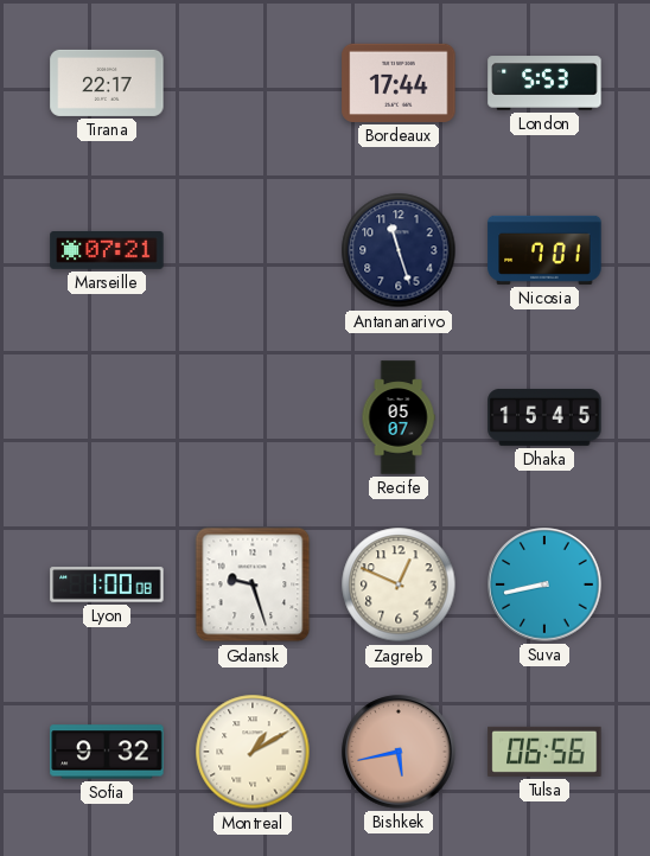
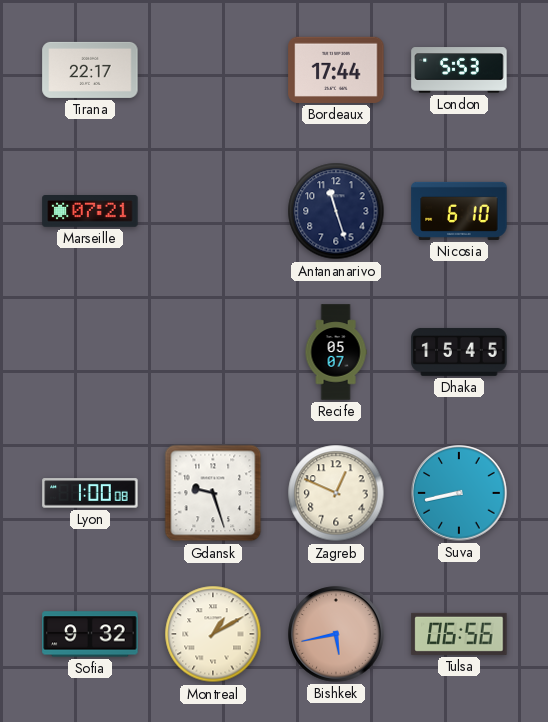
Nicosia: 7:01 -> 6:10 (459, 211)
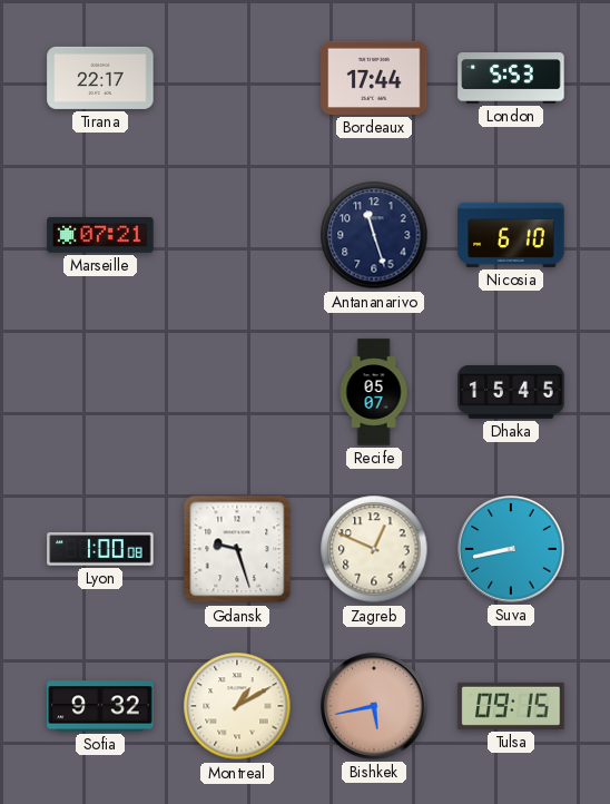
Tulsa: 06:56 -> 09:15 (511, 706)
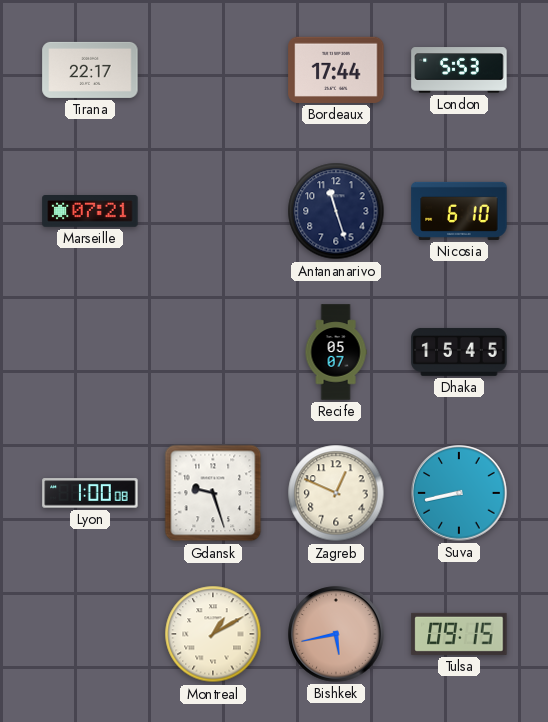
Sofia: 9:32 -> none (100, 706)
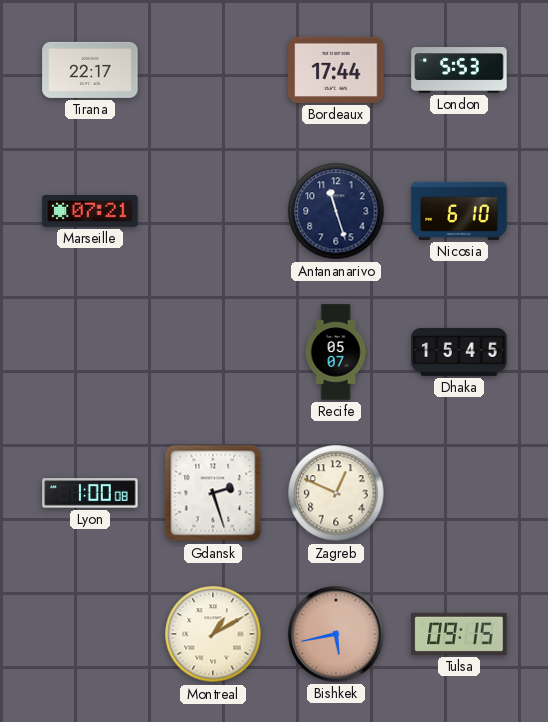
Gdansk: 9:27 -> 2:27 (213, 493)
Suva: 8:43 -> none (459, 493)
